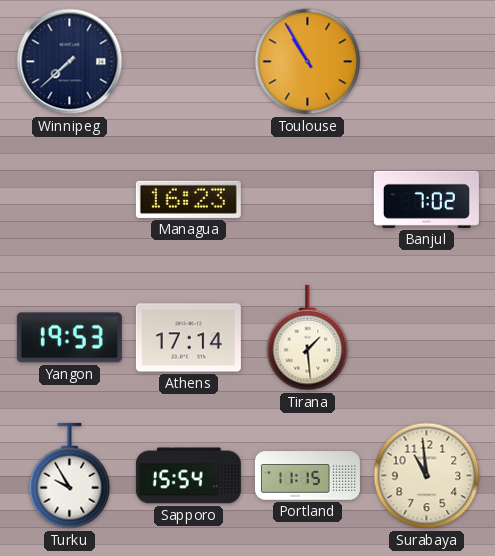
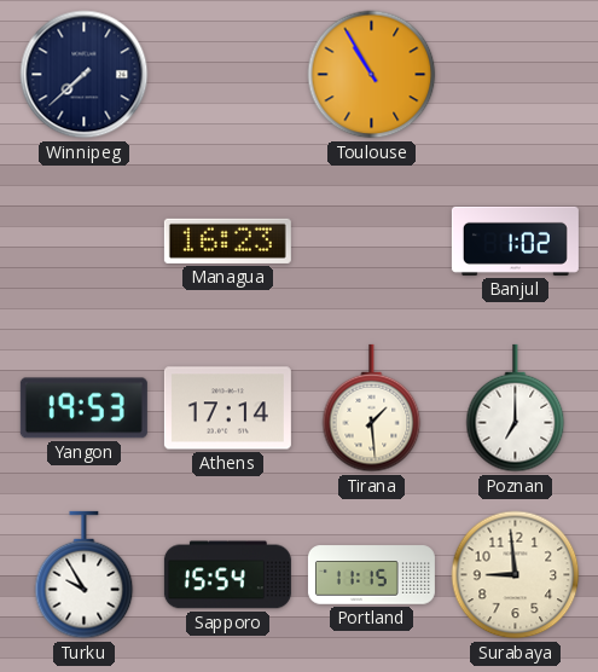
Banjul: 7:02 -> 1:02 (515, 241)
Poznan: none -> 7:00 (516, 409)
Surabaya: 10:59 -> 8:59 (516, 575)
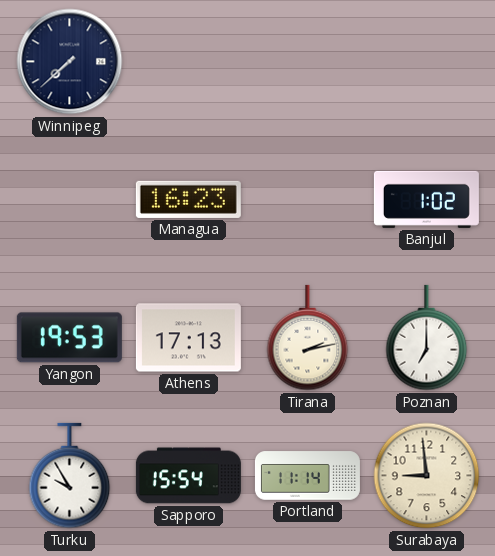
Toulouse: 10:55 -> none (372, 75)
Athens: 17:14 -> 17:13 (188, 338)
Tirana: 1:29 -> 2:13 (308, 338)
Portland: 11:15 -> 11:14 (307, 476)
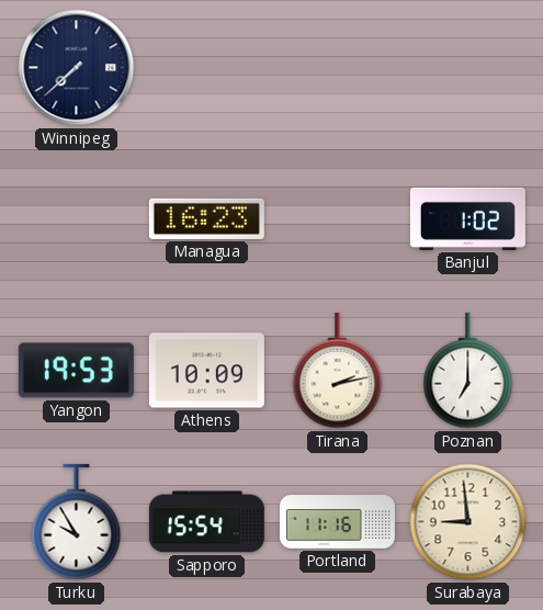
Athens: 17:13 -> 10:09 (206, 371)
Portland: 11:14 -> 11:16 (337, 522)
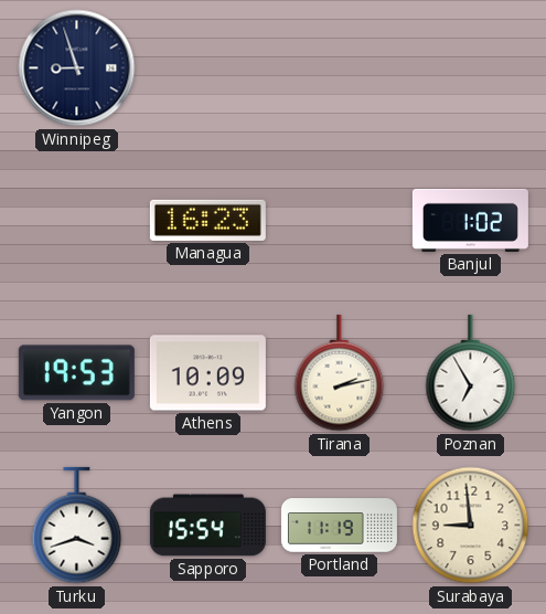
Winnipeg: 7:38 -> 8:57 (77, 68)
Poznan: 7:00 -> 6:55 (471, 373)
Turku: 9:55 -> 3:42 (77, 526)
Portland: 11:16 -> 11:19 (339, 526)
